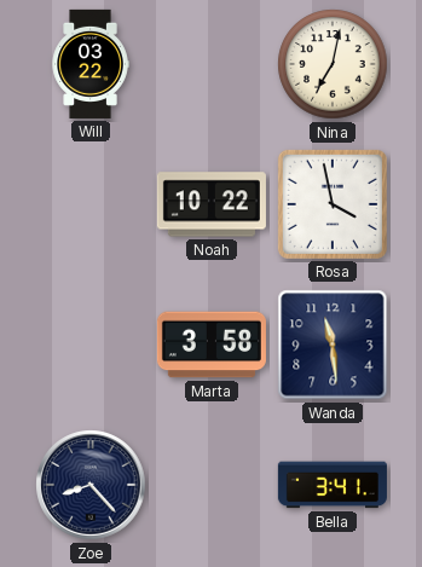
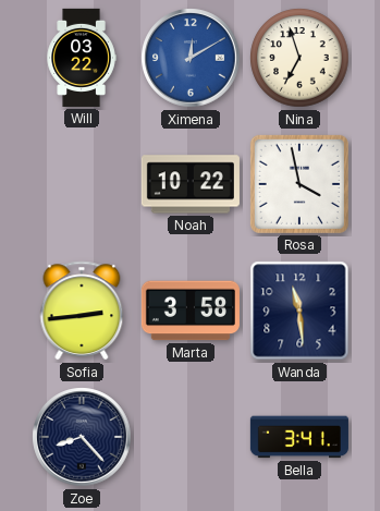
Ximena: none -> 12:10 (191, 58)
Nina: 7:02 -> 6:57 (299, 58)
Sofia: none -> 2:44 (82, 311)
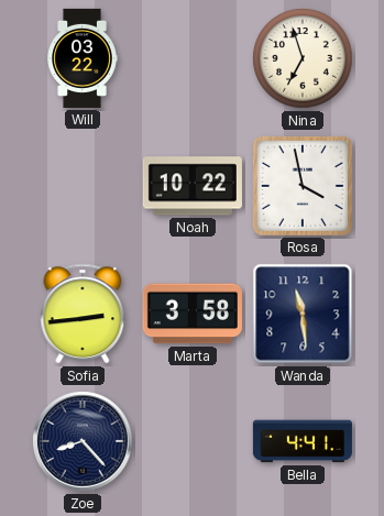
Ximena: 12:10 -> none (191, 58)
Bella: 3:41 -> 4:41 (303, 441)
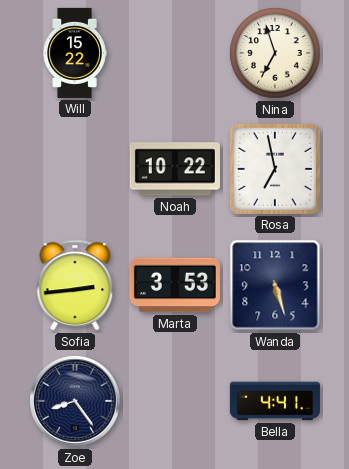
Will: 03:22 -> 15:22 (75, 53)
Rosa: 3:58 -> 6:58 (275, 169)
Marta: 3:58 -> 3:53 (175, 285)
Wanda: 11:29 -> 5:27 (275, 285)
Zoe: 8:23 -> 8:24 (75, 401)
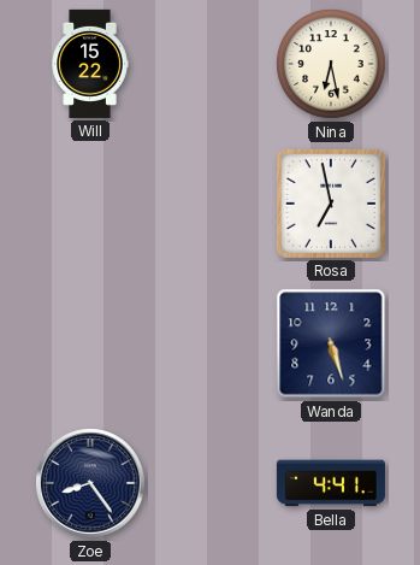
Nina: 6:57 -> 6:28 (331, 64)
Noah: 10:22 -> none (175, 169)
Sofia: 2:44 -> none (75, 285)
Marta: 3:53 -> none (175, 285)
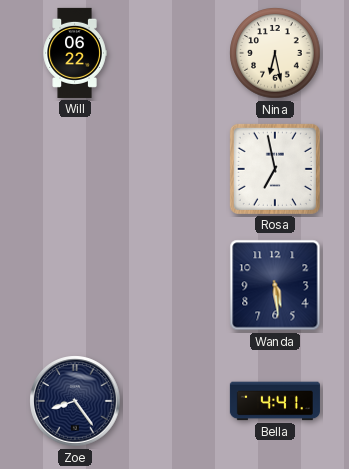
Will: 15:22 -> 06:22 (75, 53)
Wanda: 5:27 -> 5:29 (275, 285)
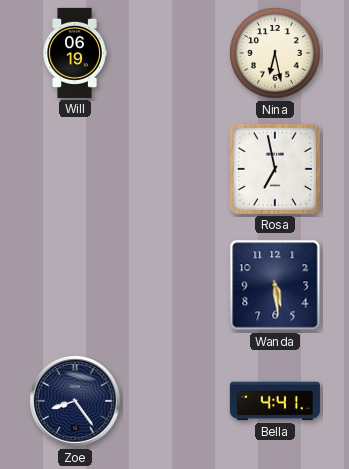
Will: 06:22 -> 06:19 (75, 53)
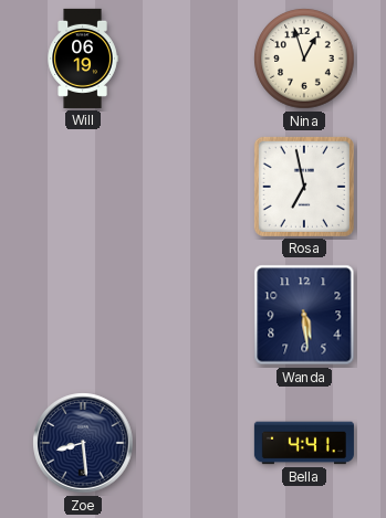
Nina: 6:28 -> 12:57 (304, 59)
Zoe: 8:24 -> 8:29 (83, 443)
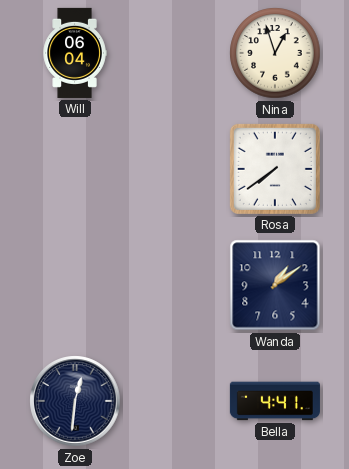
Will: 06:19 -> 06:04 (75, 53)
Rosa: 6:58 -> 7:39 (275, 169)
Wanda: 5:29 -> 1:09 (275, 285)
Zoe: 8:29 -> 12:31 (75, 401)
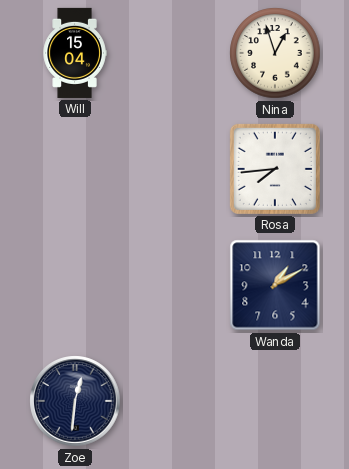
Will: 06:04 -> 15:04 (75, 53)
Rosa: 7:39 -> 7:44 (275, 169)
Wanda: 1:09 -> 1:10 (275, 285)
Bella: 4:41 -> none (275, 401)
